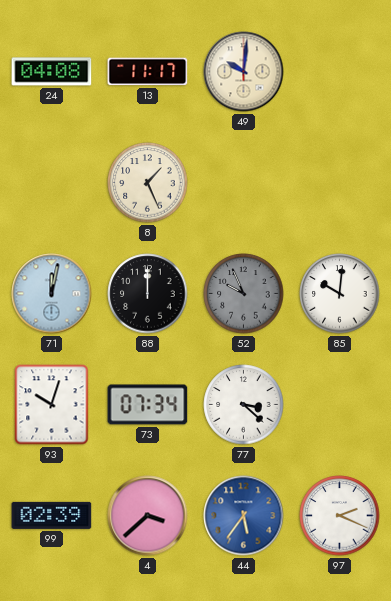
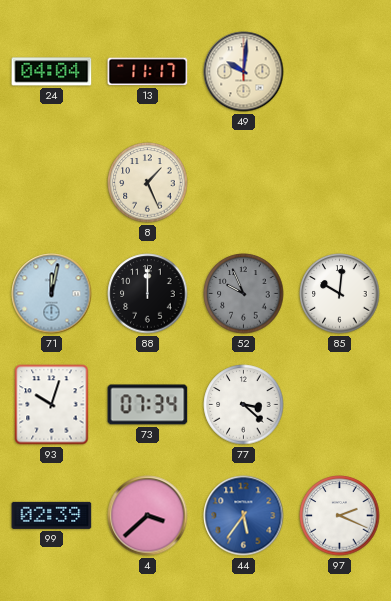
24: 04:08 -> 04:04 (52, 72)
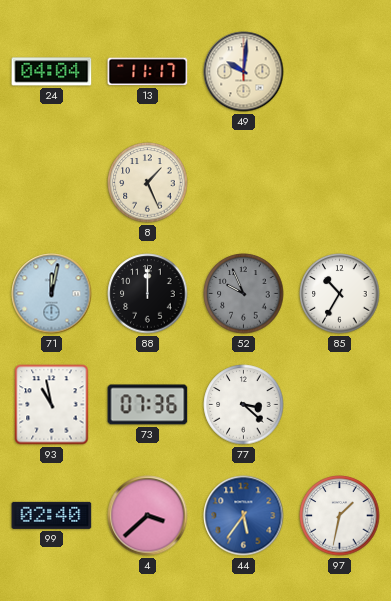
85: 10:01 -> 10:35 (340, 294)
93: 10:03 -> 10:58 (52, 405)
73: 07:34 -> 07:36 (148, 405)
99: 02:39 -> 02:40 (52, 515)
97: 2:19 -> 1:32 (340, 516)
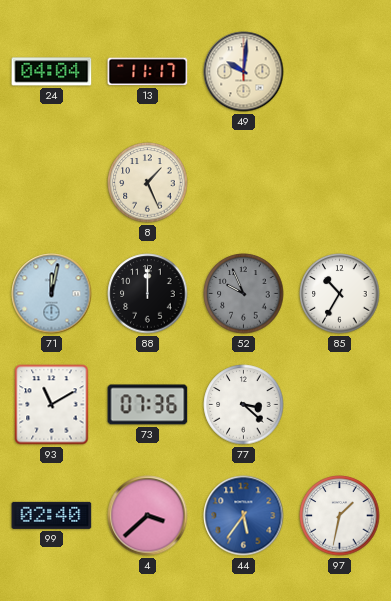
93: 10:58 -> 11:10 (52, 405)
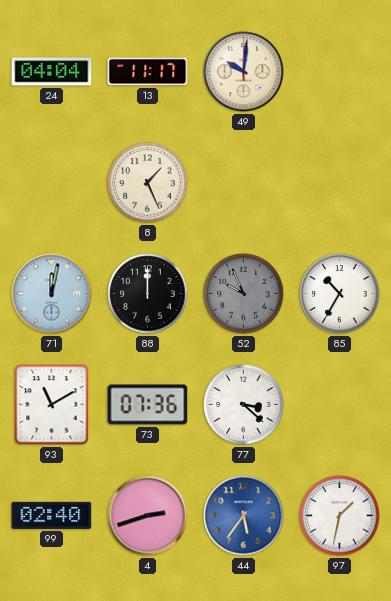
4: 3:38 -> 2:42 (148, 516)
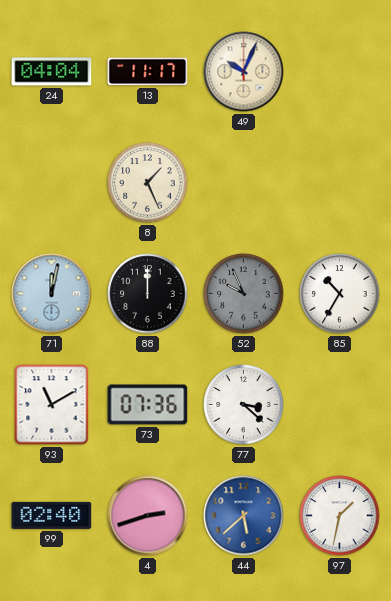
49: 10:01 -> 10:04 (244, 72)
44: 5:36 -> 5:38 (244, 516)
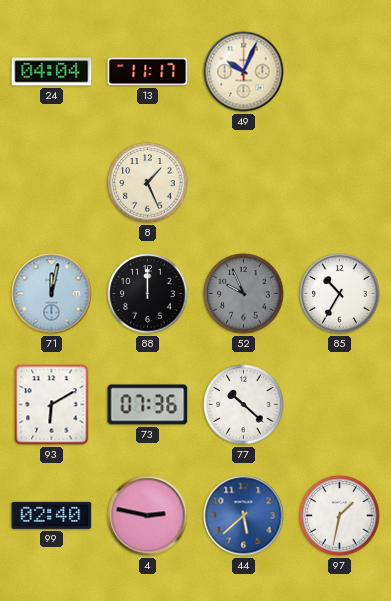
93: 11:10 -> 6:10 (52, 405)
77: 3:22 -> 10:22 (244, 405)
4: 2:42 -> 2:47 (148, 516)
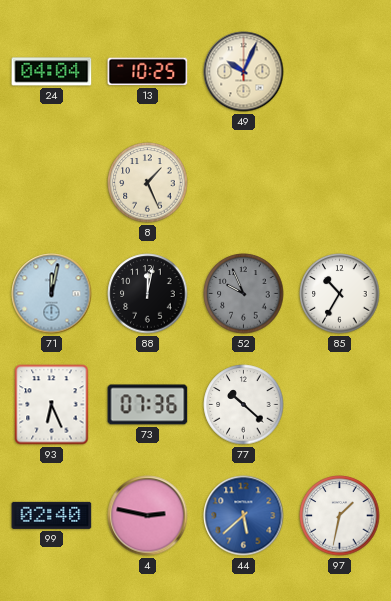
13: 11:17 -> 10:25 (148, 72)
88: 12:00 -> 12:02 (148, 294)
93: 6:10 -> 6:26 (52, 405)
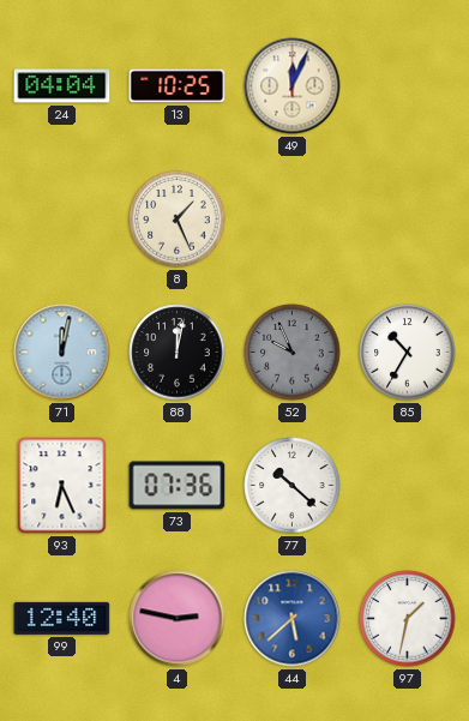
49: 10:04 -> 12:04 (293, 86)
99: 02:40 -> 12:40 (62, 618)
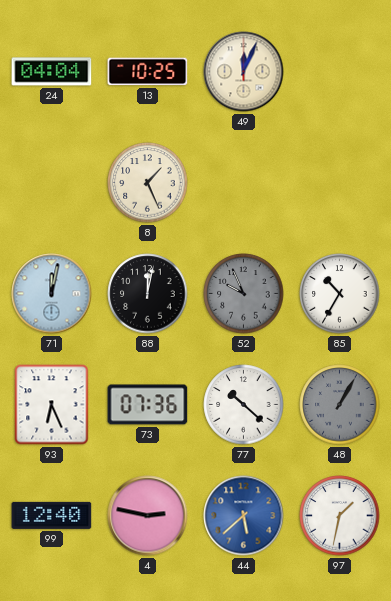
48: none -> 1:05 (340, 405)
